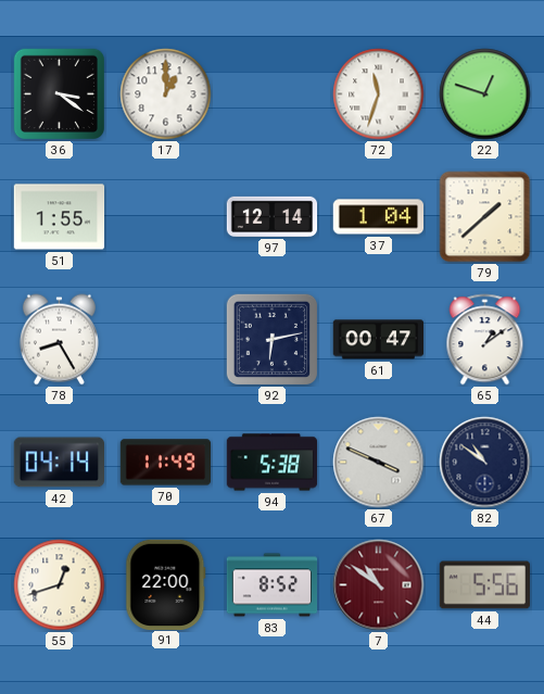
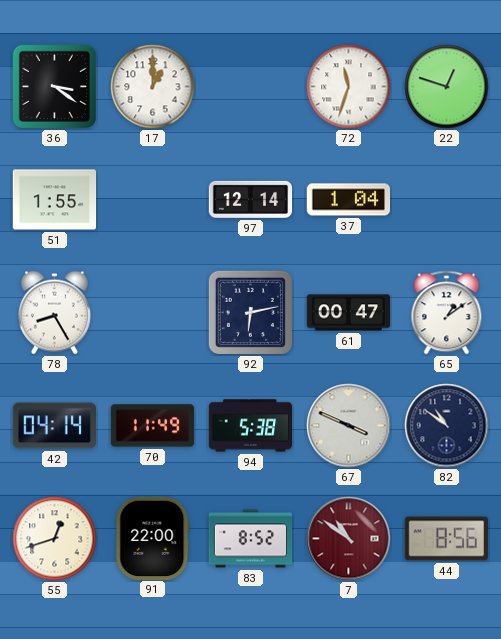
79: 1:38 -> none (485, 217)
44: 5:56 -> 8:56 (447, 539)
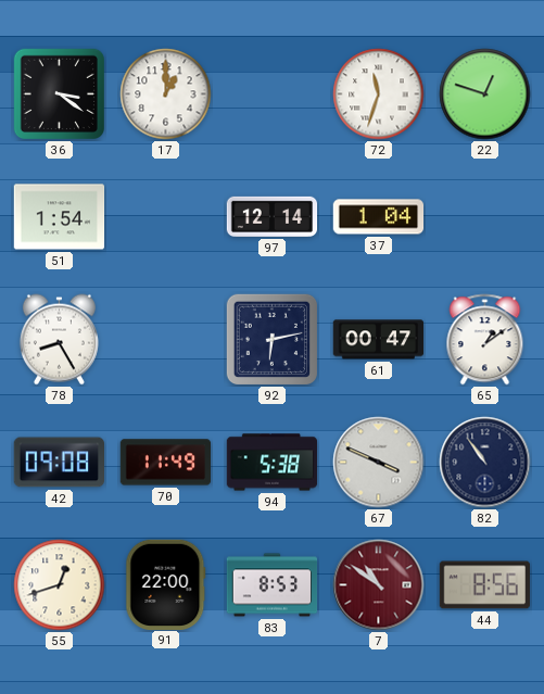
51: 1:55 -> 1:54 (60, 217)
42: 04:14 -> 09:08 (59, 463)
82: 10:51 -> 10:54 (485, 463)
83: 8:52 -> 8:53 (273, 585)
